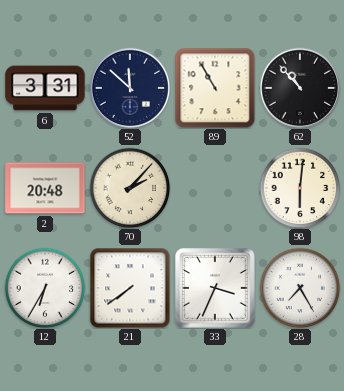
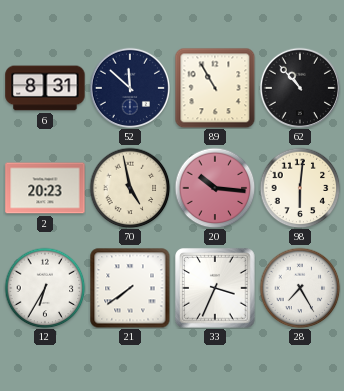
6: 3:31 -> 8:31 (45, 88)
2: 20:48 -> 20:23 (45, 188)
70: 2:07 -> 4:58 (130, 188)
20: none -> 10:16 (215, 188)
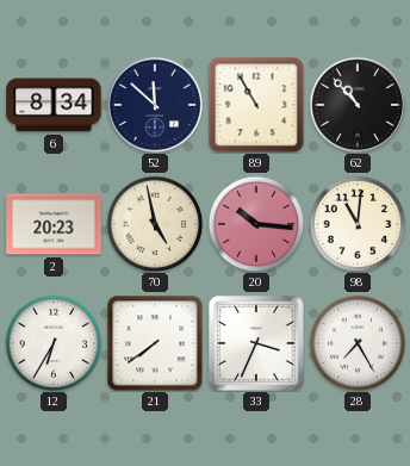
6: 8:31 -> 8:34 (54, 105)
98: 6:01 -> 11:01 (358, 224)
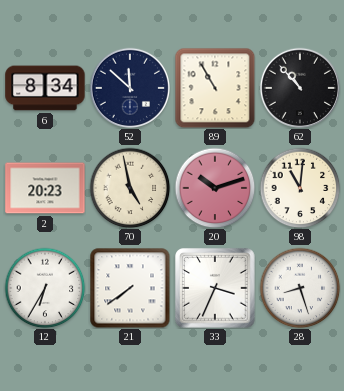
20: 10:16 -> 10:12 (215, 188)
28: 7:25 -> 8:27 (300, 288)
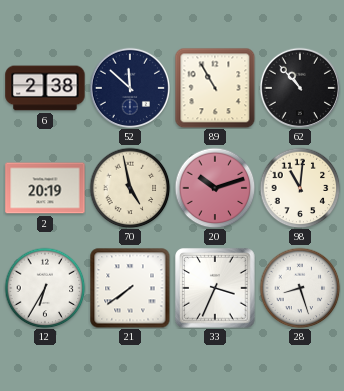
6: 8:34 -> 2:38 (45, 88)
2: 20:23 -> 20:19 (45, 188)
